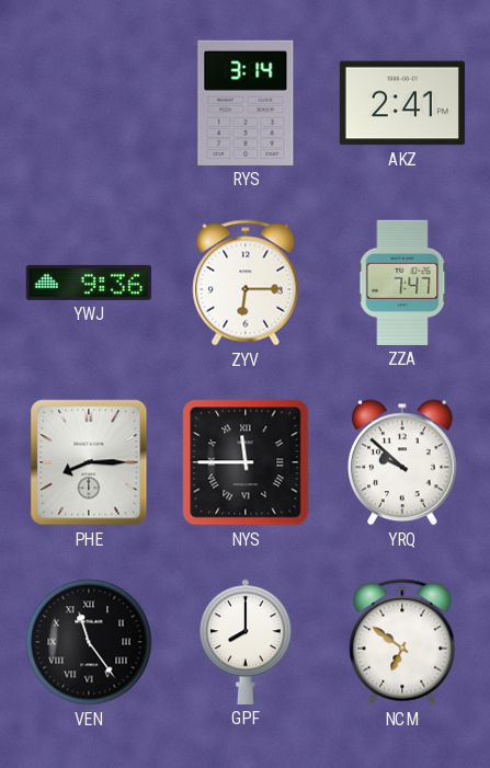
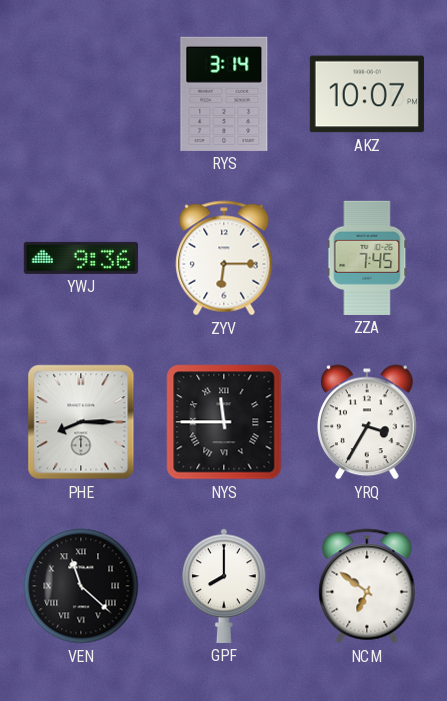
AKZ: 2:41 -> 10:07 (367, 94)
ZZA: 7:47 -> 7:45 (367, 258)
YRQ: 9:52 -> 3:35 (368, 422)
VEN: 11:24 -> 11:22 (81, 586)
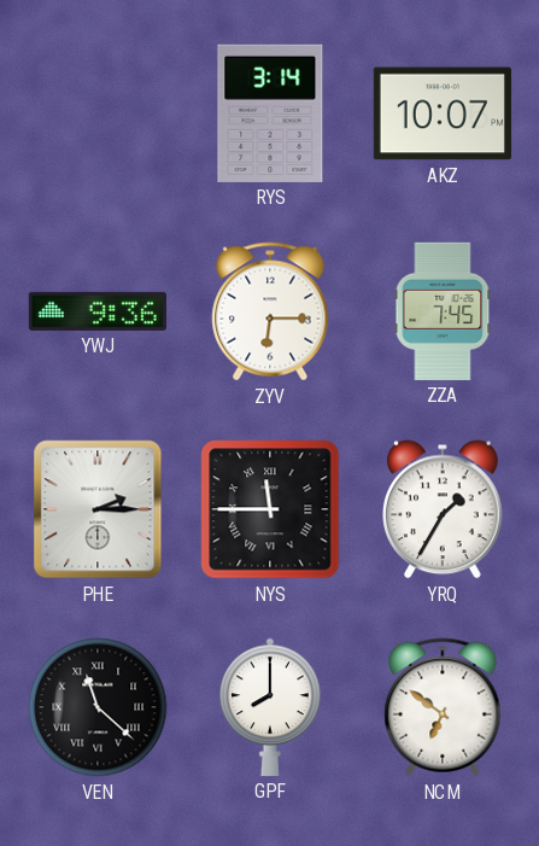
PHE: 8:15 -> 2:15 (98, 509)
YRQ: 3:35 -> 1:35 (444, 509)
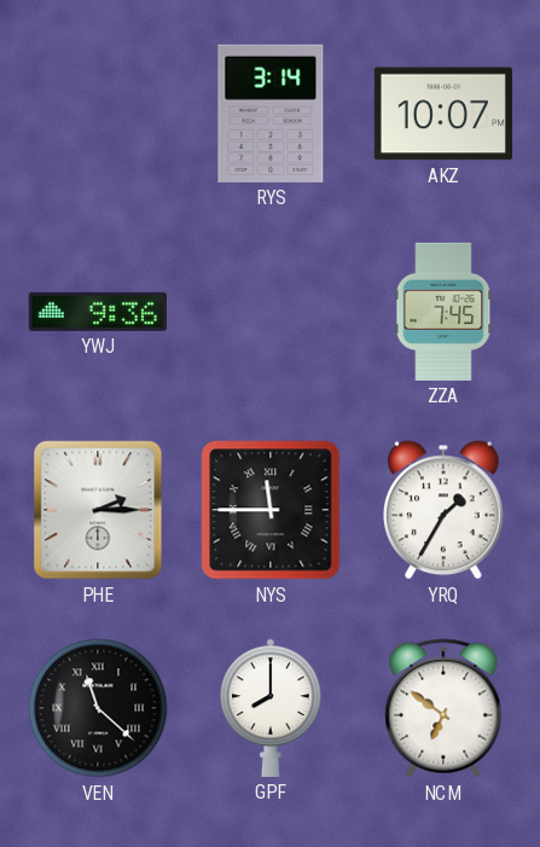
ZYV: 6:15 -> none (270, 311)
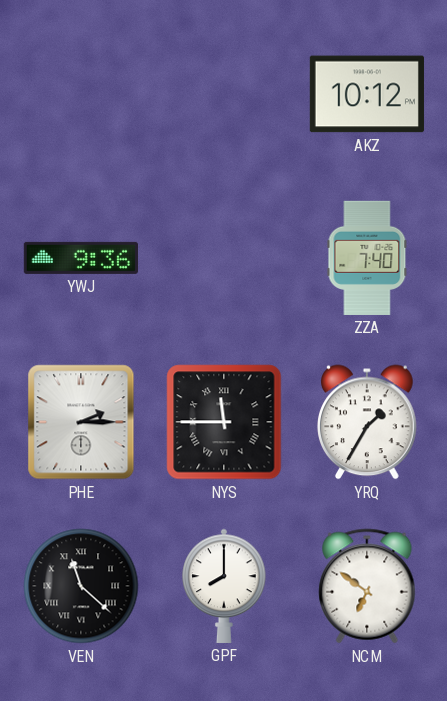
RYS: 3:14 -> none (271, 114)
AKZ: 10:07 -> 10:12 (367, 94)
ZZA: 7:45 -> 7:40 (367, 258)
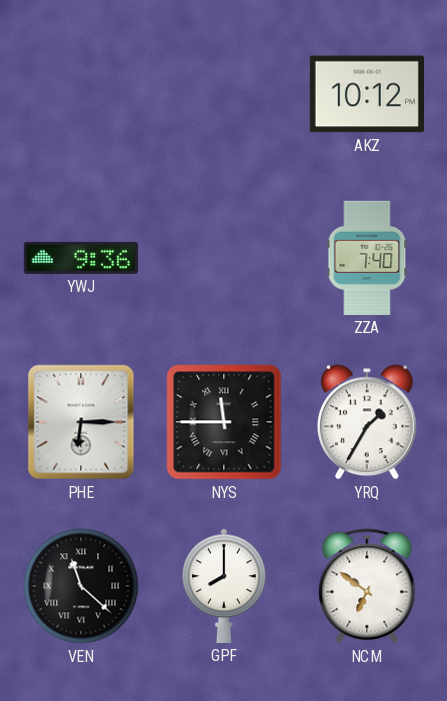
PHE: 2:15 -> 6:15 (81, 422)
